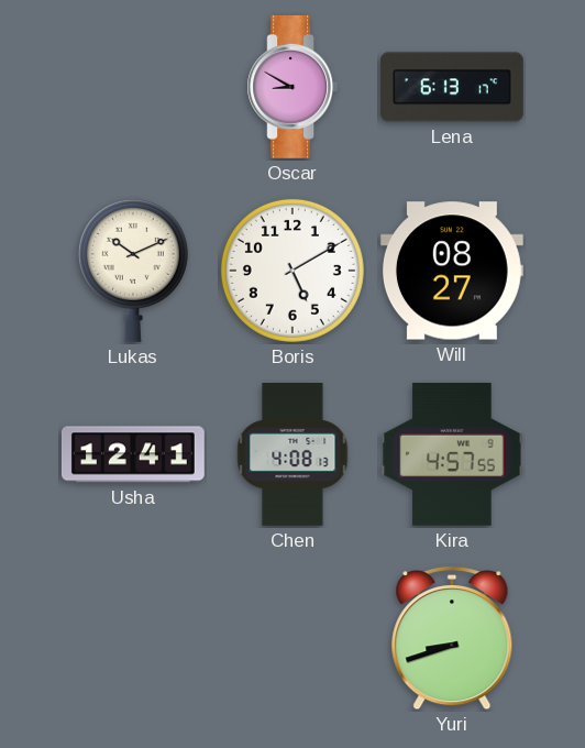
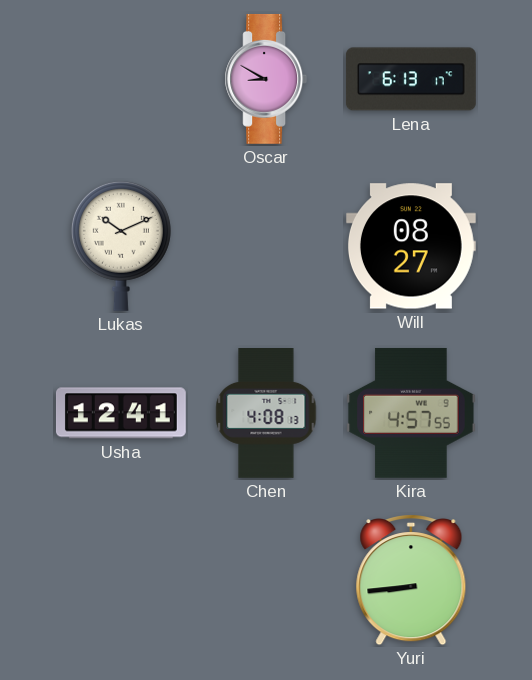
Boris: 5:10 -> none (292, 271)
Yuri: 8:42 -> 8:44 (411, 580)
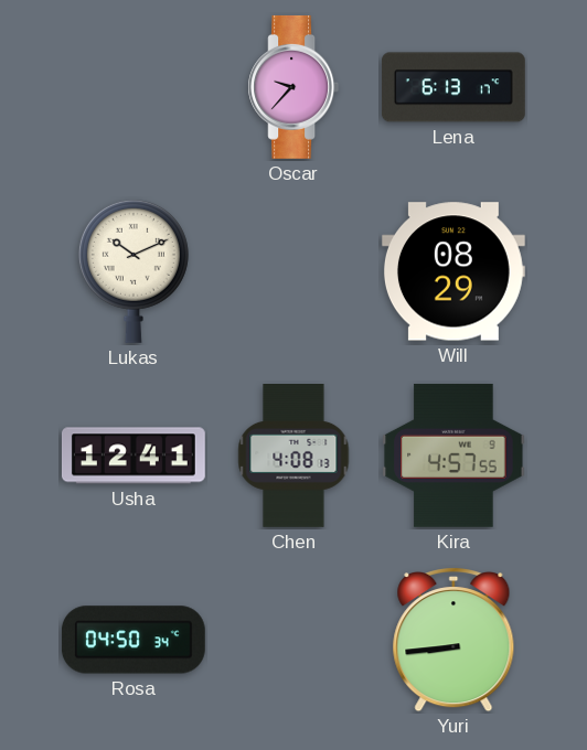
Oscar: 8:50 -> 9:37 (293, 87)
Will: 08:27 -> 08:29 (453, 271)
Rosa: none -> 04:50 (134, 640)
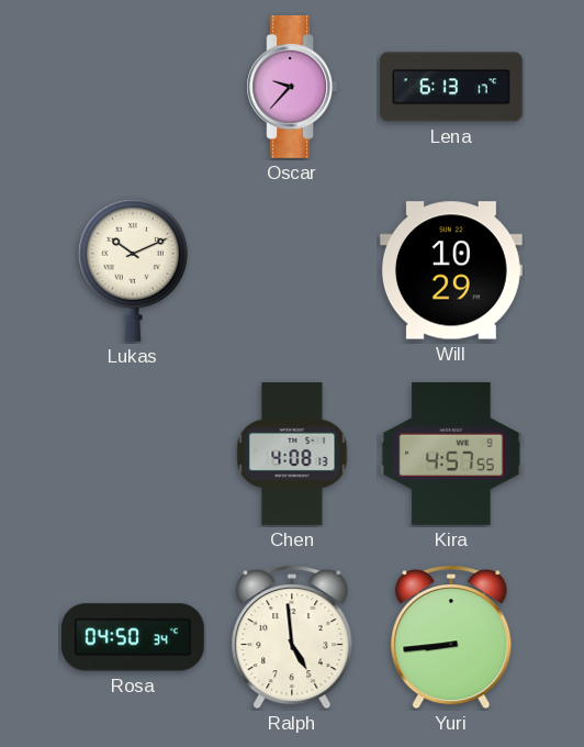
Will: 08:29 -> 10:29 (451, 270)
Usha: 12:41 -> none (134, 456)
Ralph: none -> 4:59 (292, 637)
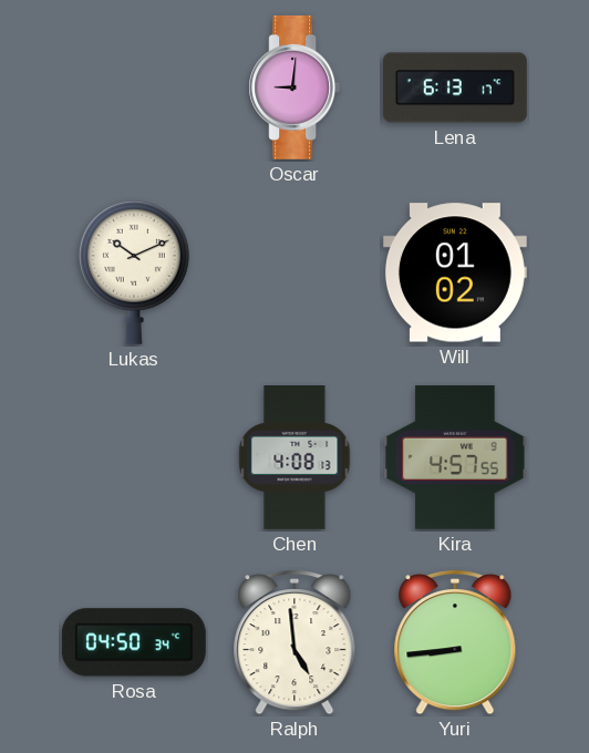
Oscar: 9:37 -> 9:01 (294, 87)
Will: 10:29 -> 01:02 (455, 272)
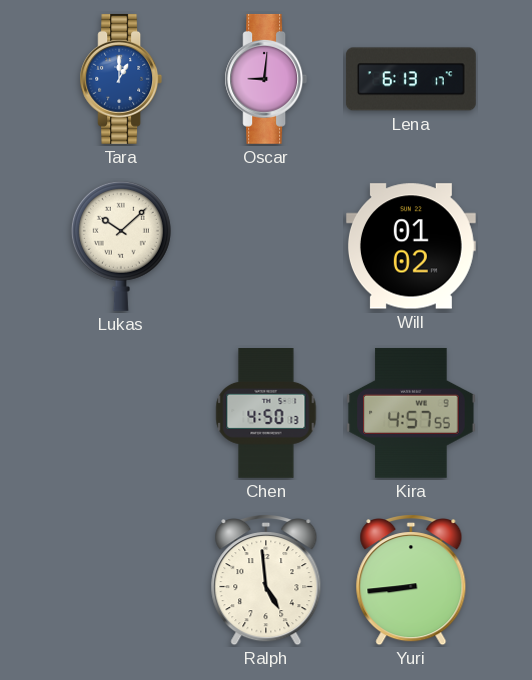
Tara: none -> 1:00 (121, 79)
Lukas: 10:11 -> 10:08 (121, 246)
Chen: 4:08 -> 4:50 (266, 414)
Rosa: 04:50 -> none (134, 642)
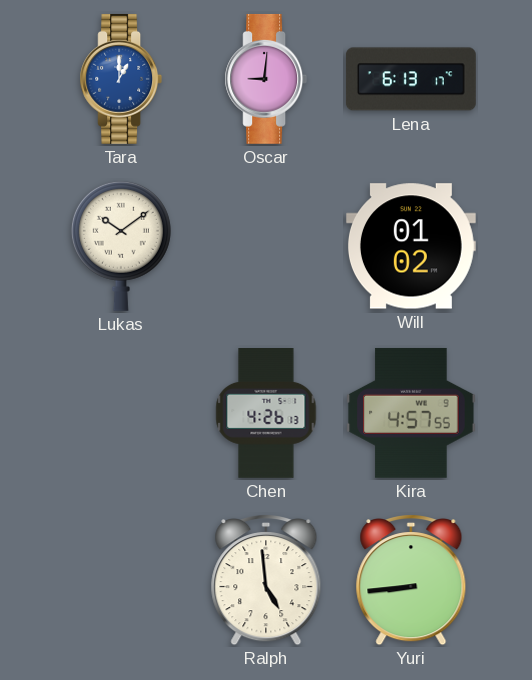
Lukas: 10:08 -> 10:09 (121, 246)
Chen: 4:50 -> 4:26 (266, 414)
